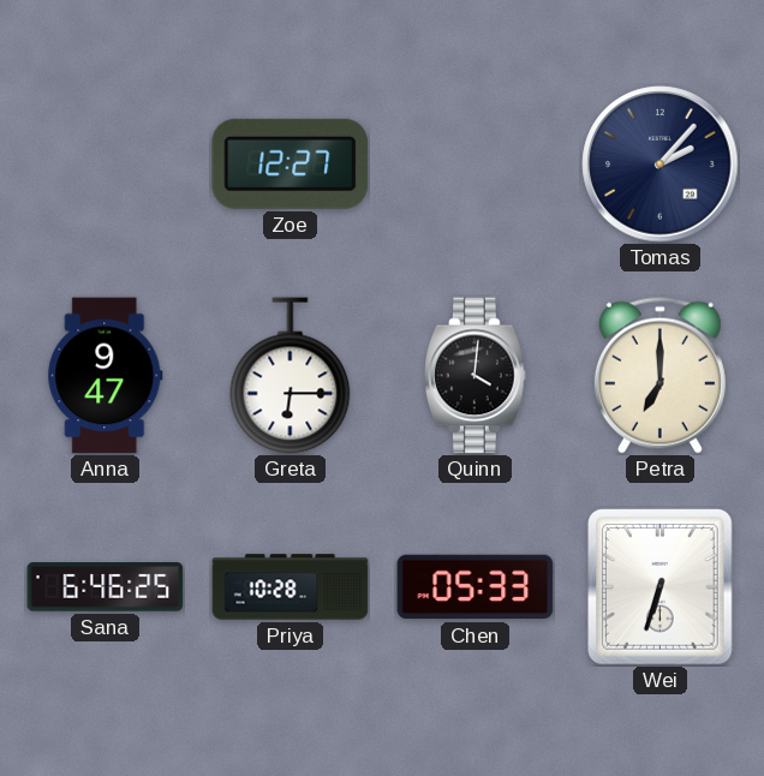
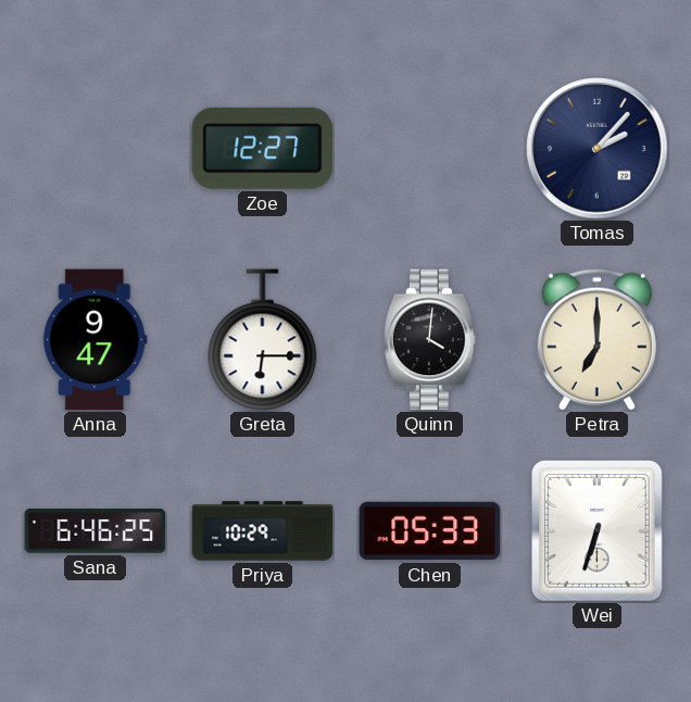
Priya: 10:28 -> 10:29 (263, 531)
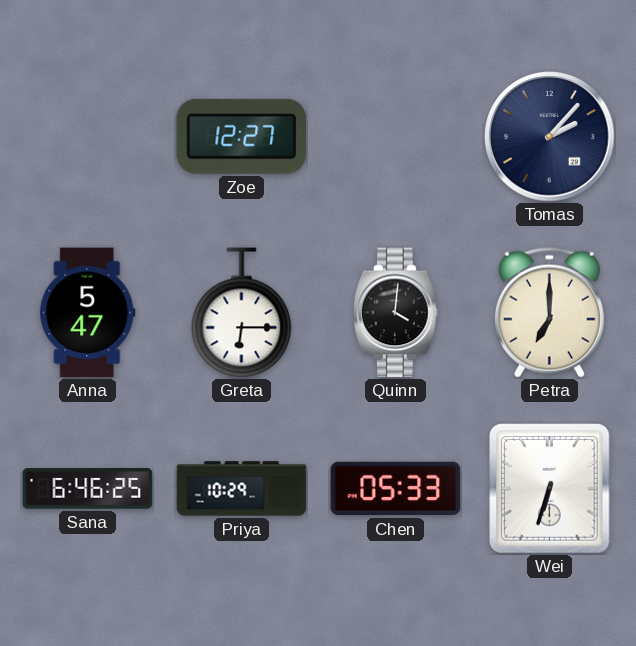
Anna: 9:47 -> 5:47 (88, 313)
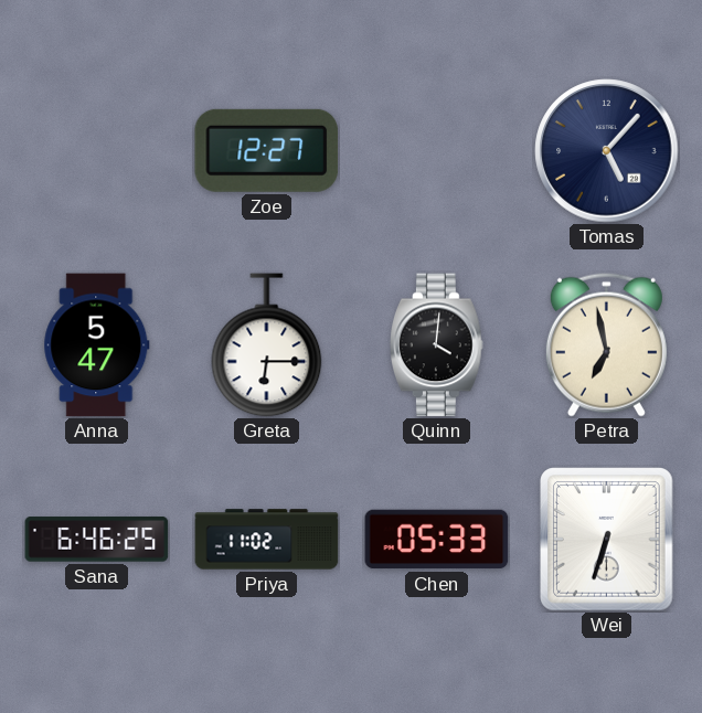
Tomas: 2:07 -> 5:07 (607, 151)
Petra: 7:00 -> 6:58 (606, 344)
Priya: 10:29 -> 11:02 (267, 540)
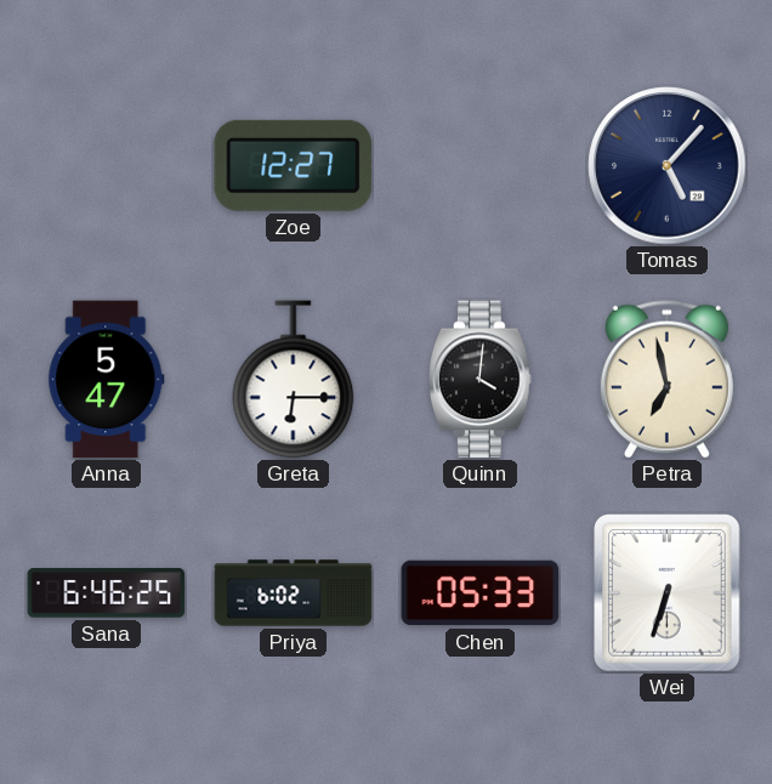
Priya: 11:02 -> 6:02 (294, 593)
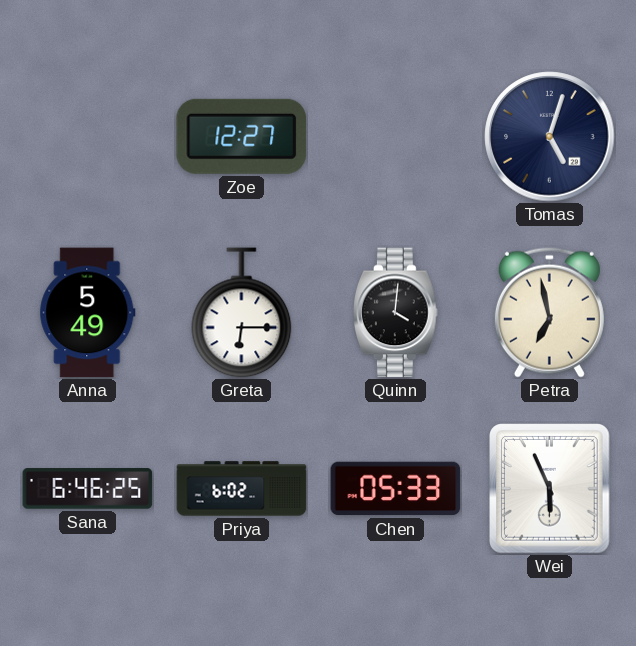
Tomas: 5:07 -> 5:03 (550, 137)
Anna: 5:47 -> 5:49 (88, 313)
Wei: 6:33 -> 5:56 (550, 489)
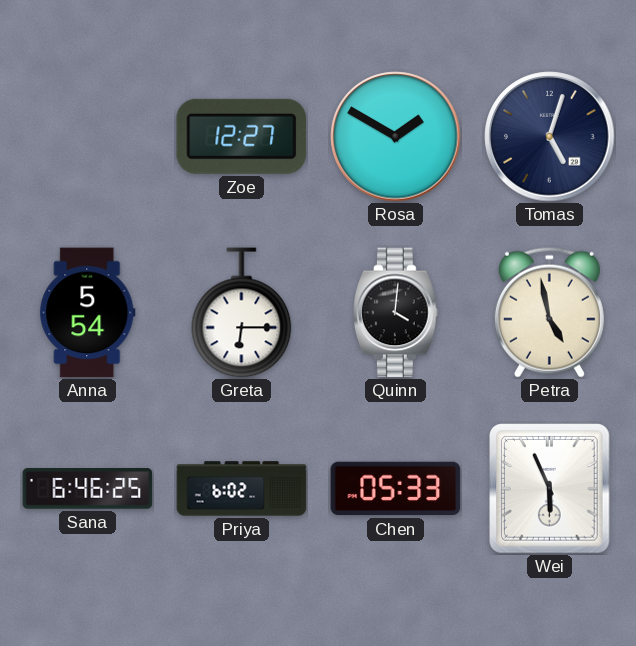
Rosa: none -> 1:50 (396, 137)
Anna: 5:49 -> 5:54 (88, 313)
Petra: 6:58 -> 4:58 (549, 312)
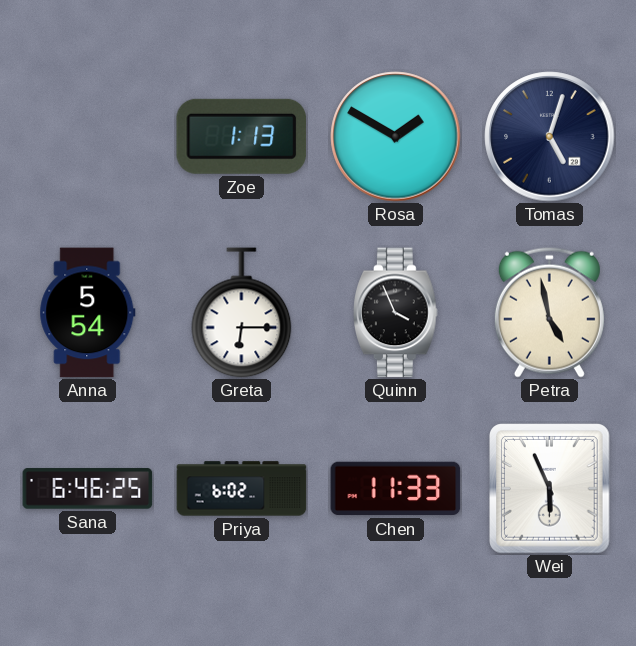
Zoe: 12:27 -> 1:13 (242, 136)
Quinn: 4:01 -> 3:56 (396, 313)
Chen: 05:33 -> 11:33 (396, 489)
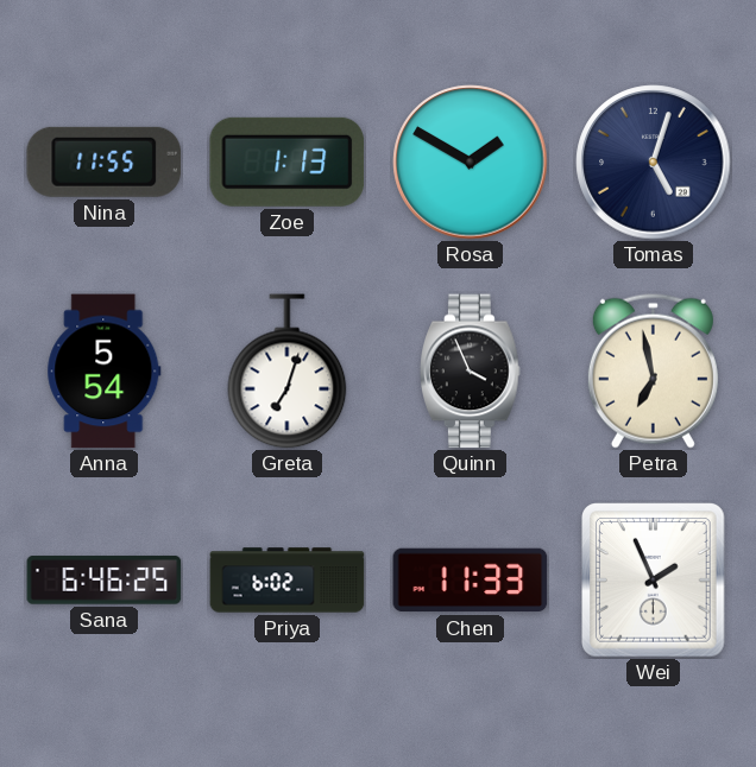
Nina: none -> 11:55 (105, 161)
Greta: 6:15 -> 7:03 (288, 372)
Petra: 4:58 -> 6:58 (653, 370)
Wei: 5:56 -> 1:56 (654, 581)
